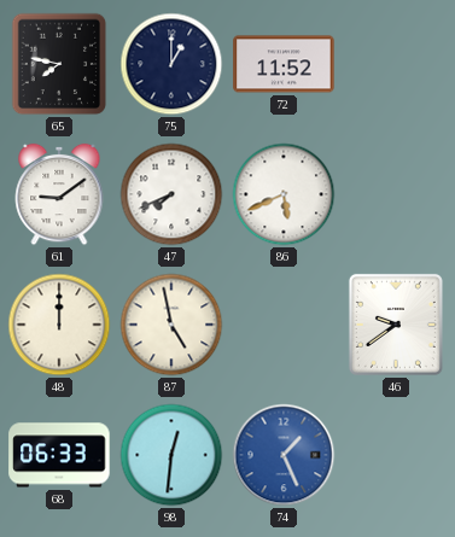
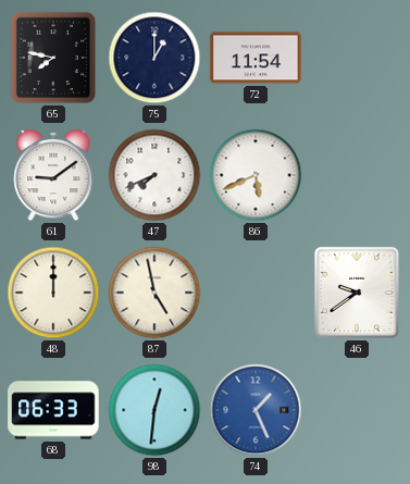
72: 11:52 -> 11:54 (256, 58)
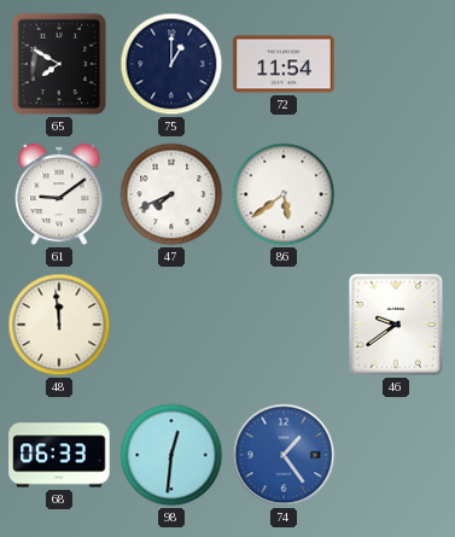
65: 7:47 -> 7:50 (59, 64)
86: 5:41 -> 5:39 (284, 194)
48: 12:00 -> 11:59 (59, 325)
87: 4:58 -> none (154, 293)
74: 1:26 -> 1:24 (284, 455)
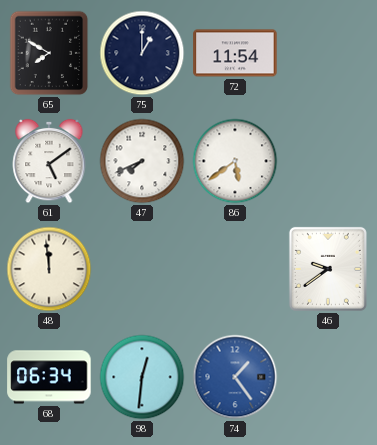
61: 9:09 -> 5:09 (49, 161)
68: 06:33 -> 06:34 (49, 377)
